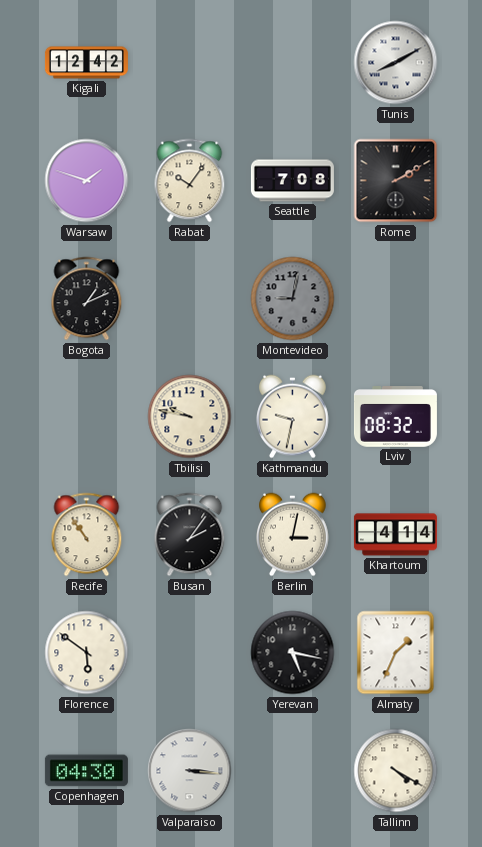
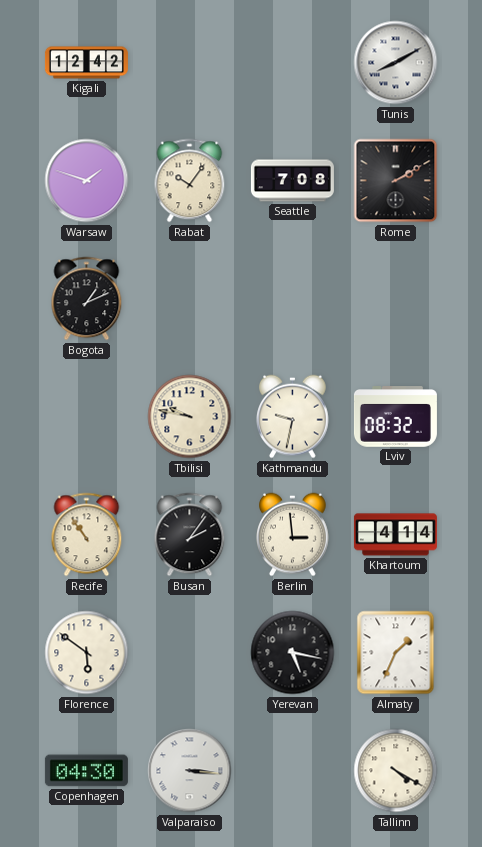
Montevideo: 9:02 -> none (293, 299)
Berlin: 3:02 -> 2:59 (293, 535)
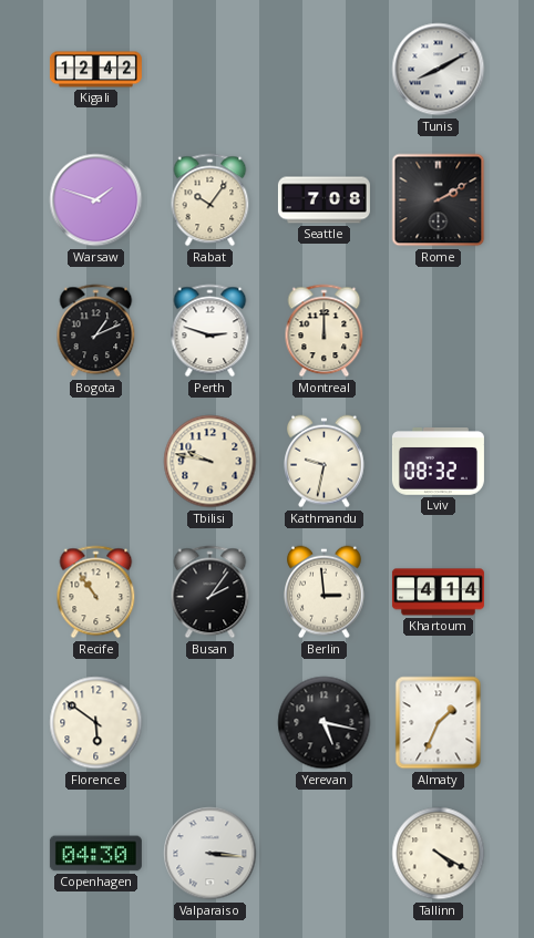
Perth: none -> 2:48 (210, 331)
Montreal: none -> 12:00 (325, 331)
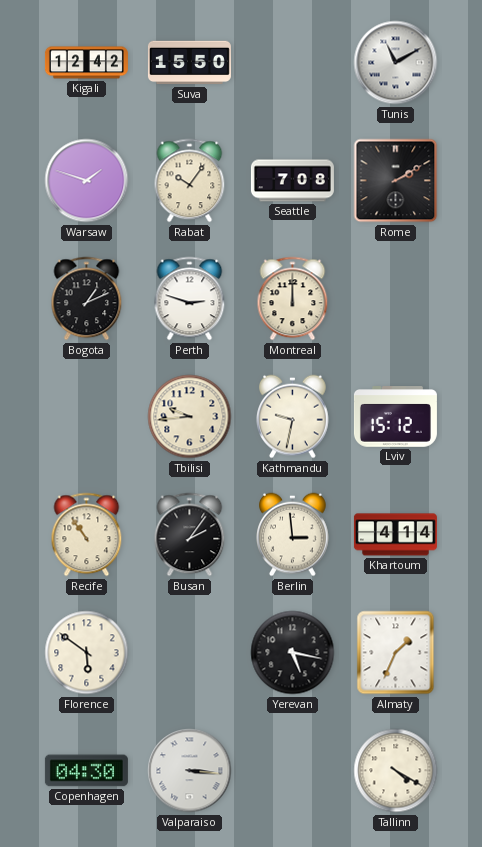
Suva: none -> 15:50 (189, 63)
Tunis: 8:10 -> 11:10 (396, 63)
Tbilisi: 9:47 -> 9:44 (190, 417)
Lviv: 08:32 -> 15:12 (395, 417)
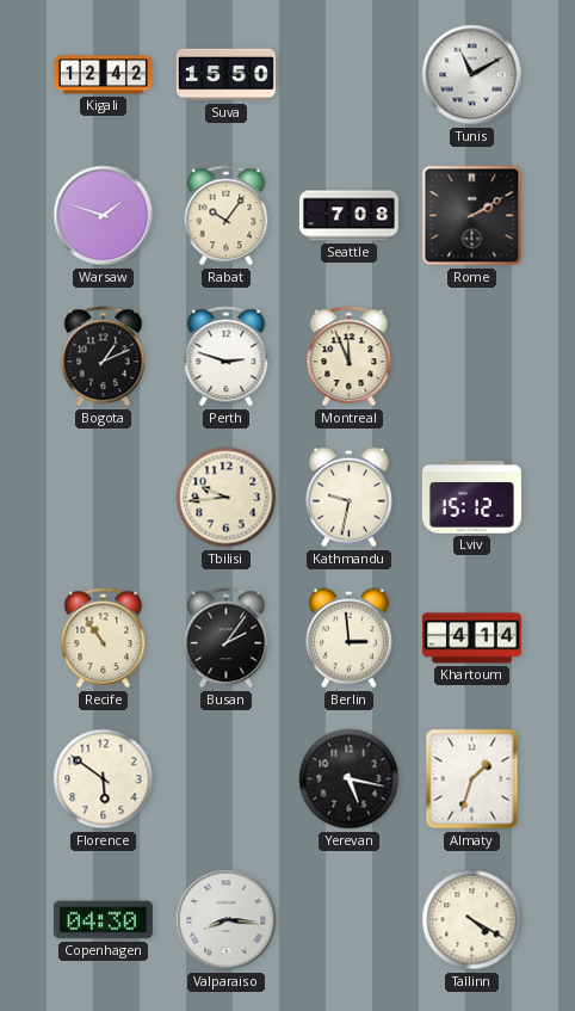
Montreal: 12:00 -> 11:56 (350, 357)
Almaty: 1:34 -> 1:33 (472, 779)
Valparaiso: 3:16 -> 8:16 (227, 920)
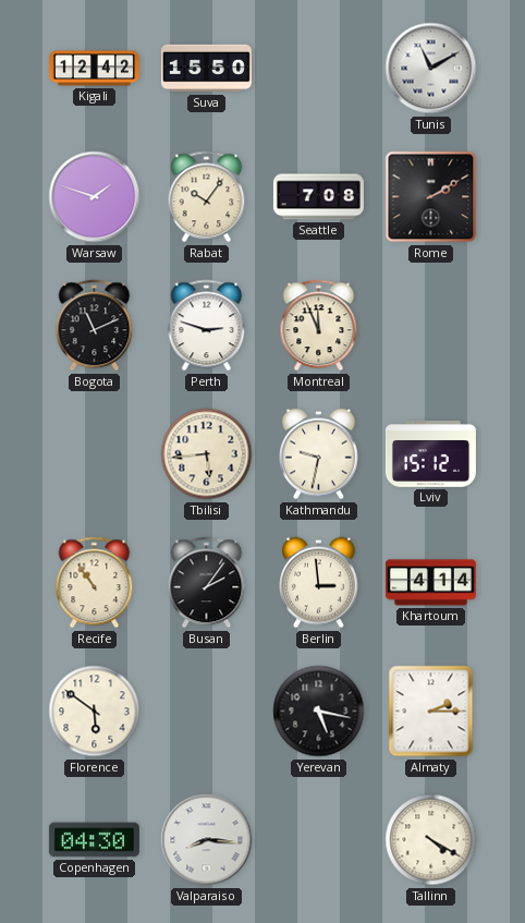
Bogota: 1:11 -> 11:11 (95, 326)
Tbilisi: 9:44 -> 5:44 (207, 454)
Almaty: 1:33 -> 2:15 (431, 712)
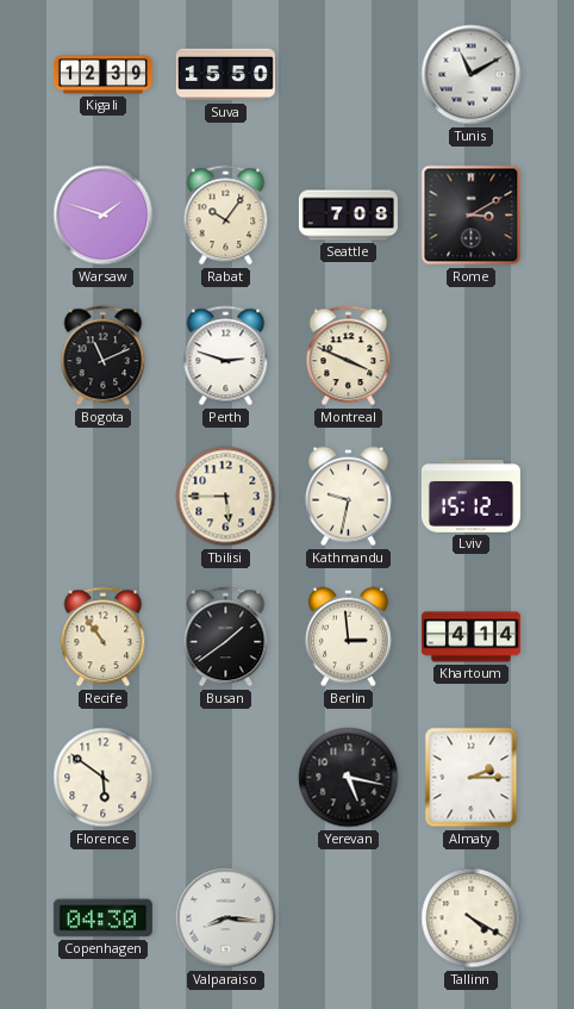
Kigali: 12:42 -> 12:39 (102, 75)
Rome: 2:10 -> 3:10 (472, 216)
Montreal: 11:56 -> 3:49 (349, 356)
Tbilisi: 5:44 -> 5:45 (226, 497)
Busan: 2:06 -> 1:39 (226, 637)
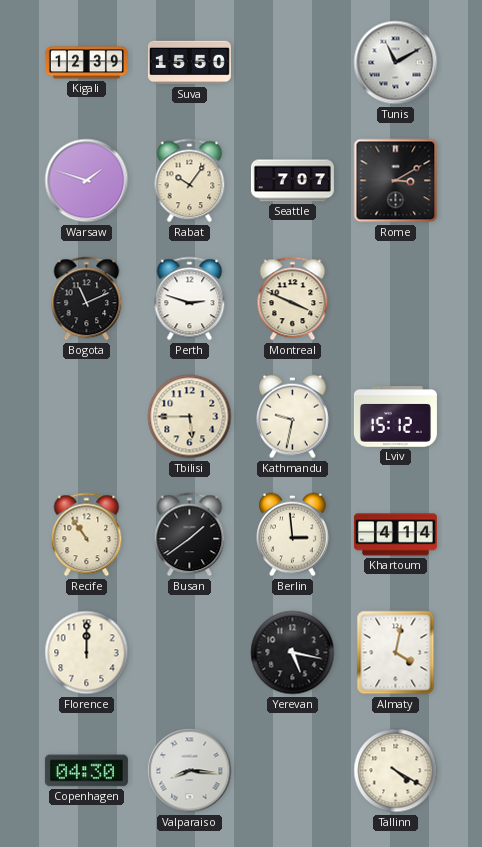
Seattle: 7:08 -> 7:07 (292, 181)
Florence: 5:51 -> 12:00 (87, 653)
Almaty: 2:15 -> 4:02 (396, 653)
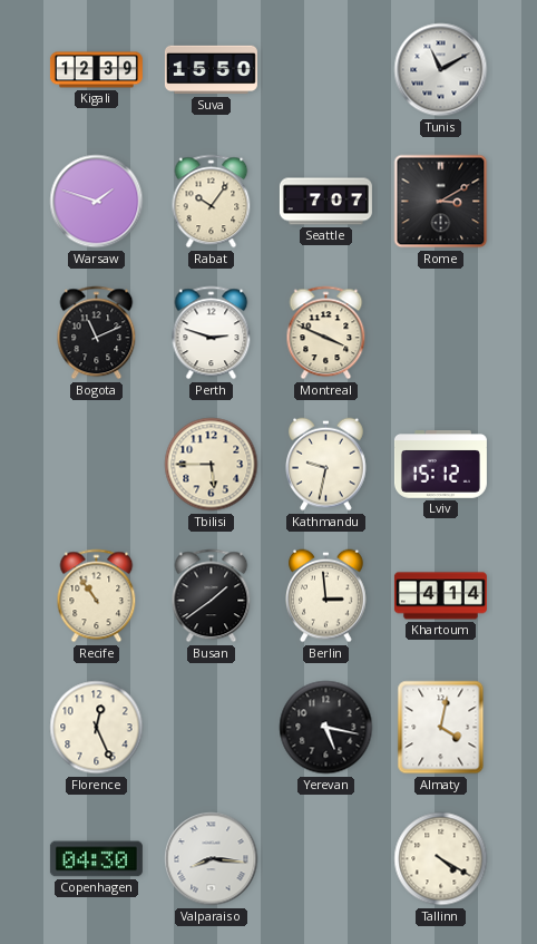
Florence: 12:00 -> 12:26 (97, 728)
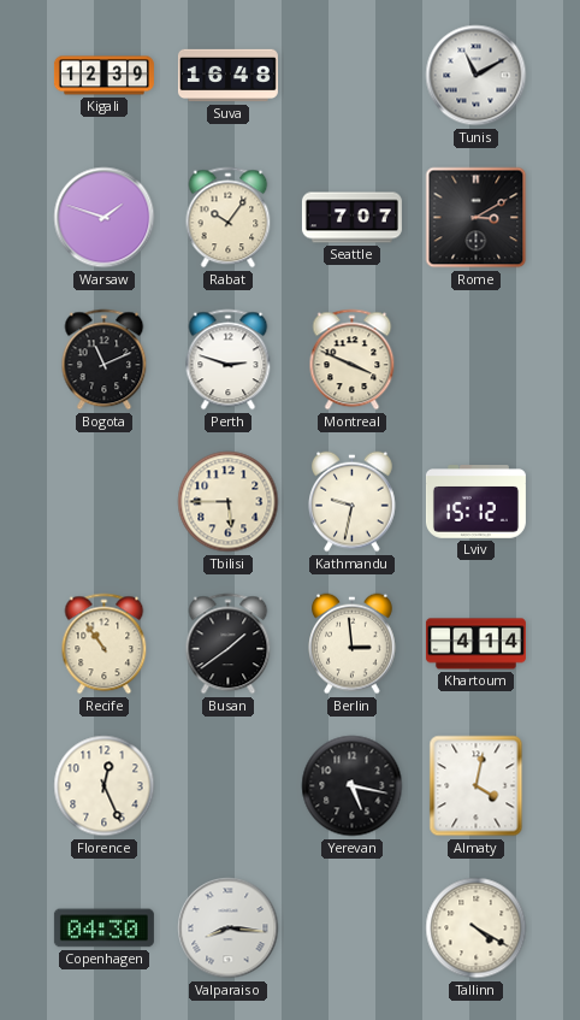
Suva: 15:50 -> 16:48 (227, 76)
